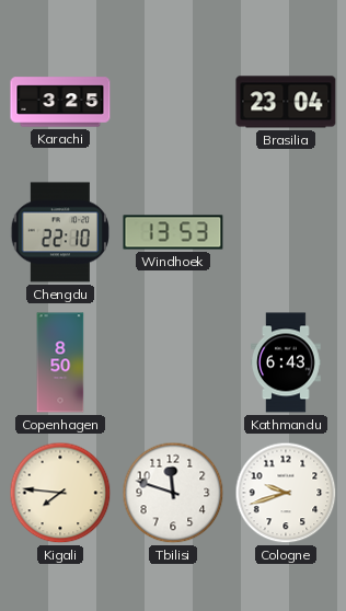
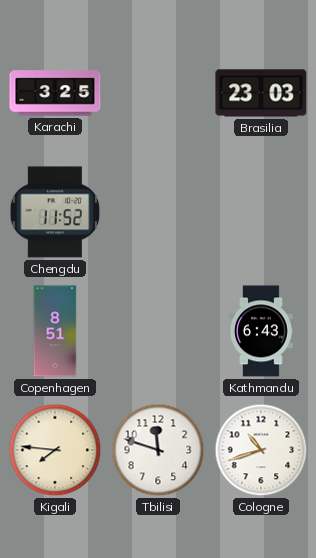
Brasilia: 23:04 -> 23:03 (261, 93)
Chengdu: 22:10 -> 11:52 (55, 212)
Windhoek: 13:53 -> none (173, 232)
Copenhagen: 8:50 -> 8:51 (55, 331)
Cologne: 9:42 -> 10:42 (261, 450)
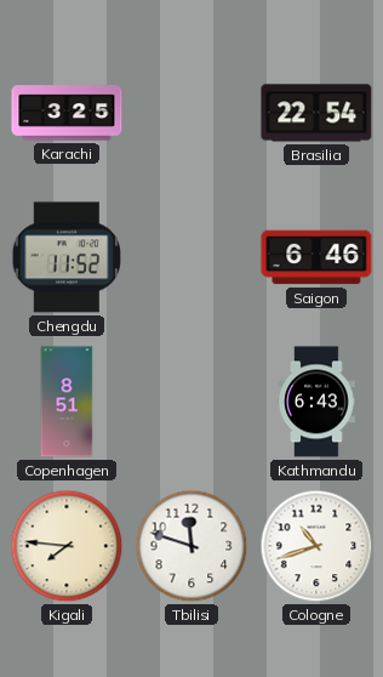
Brasilia: 23:03 -> 22:54 (316, 113)
Saigon: none -> 6:46 (316, 257)
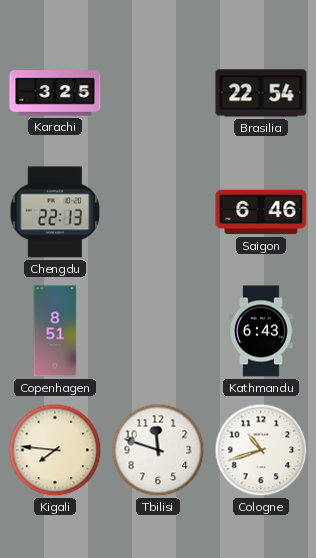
Chengdu: 11:52 -> 22:13 (55, 212)
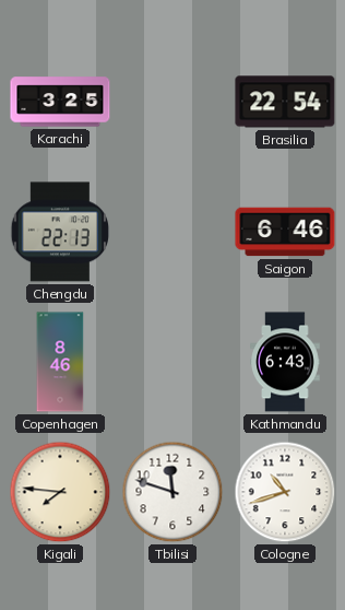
Copenhagen: 8:51 -> 8:46 (60, 362)
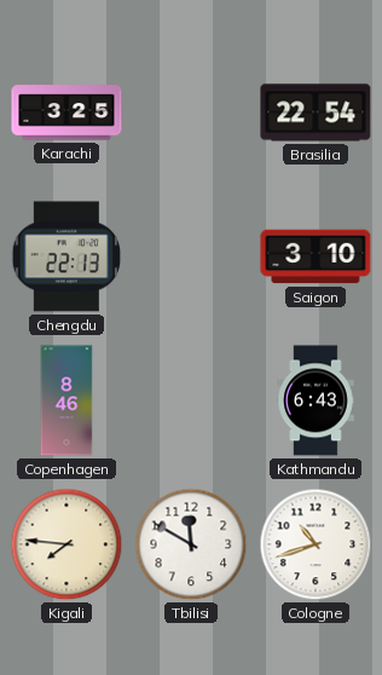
Saigon: 6:46 -> 3:10 (316, 256)
Tbilisi: 11:48 -> 11:50 (191, 544)
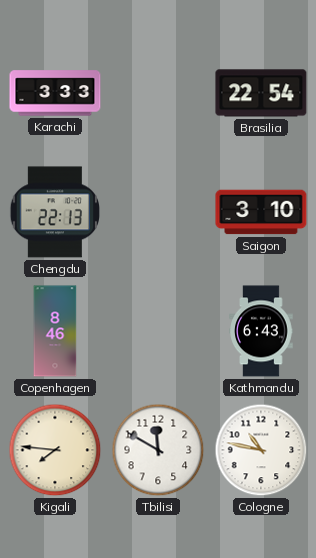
Karachi: 3:25 -> 3:33 (55, 93)
Cologne: 10:42 -> 10:47 (261, 450)
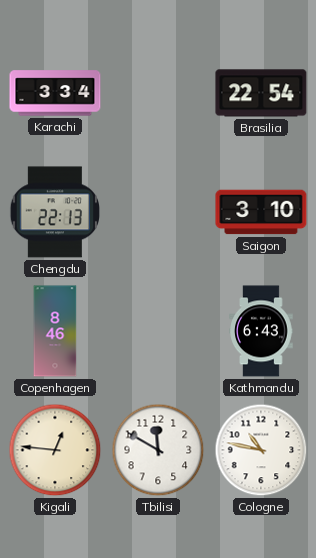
Karachi: 3:33 -> 3:34 (55, 93)
Kigali: 7:46 -> 12:46 (55, 450)
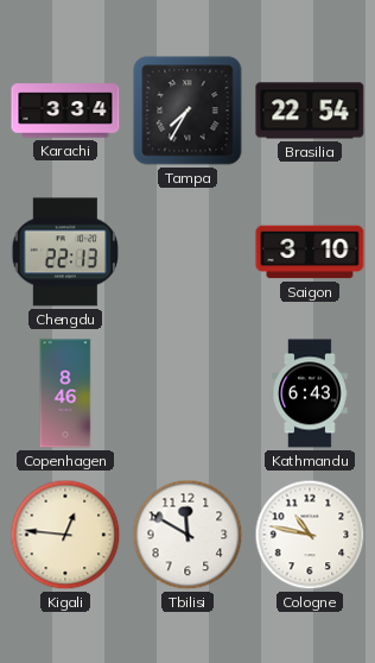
Tampa: none -> 7:35 (188, 110)
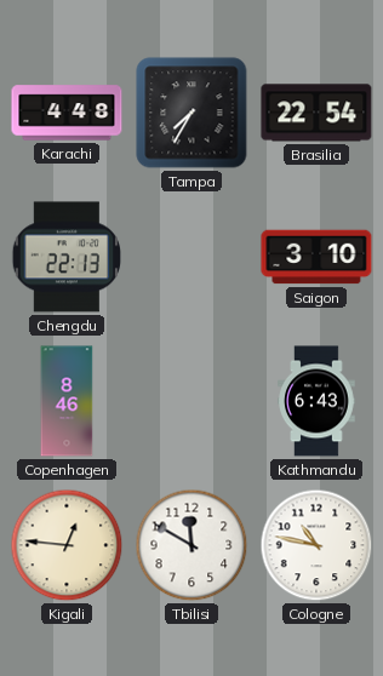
Karachi: 3:34 -> 4:48 (67, 113)
